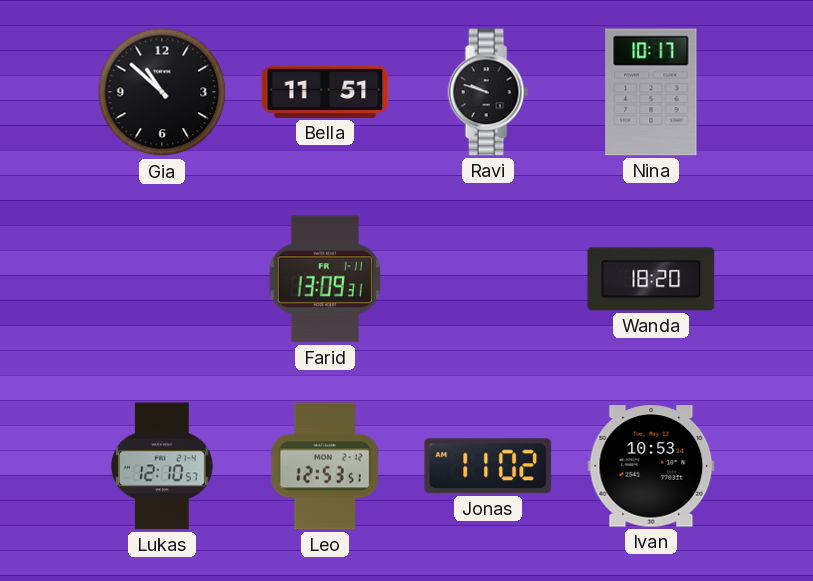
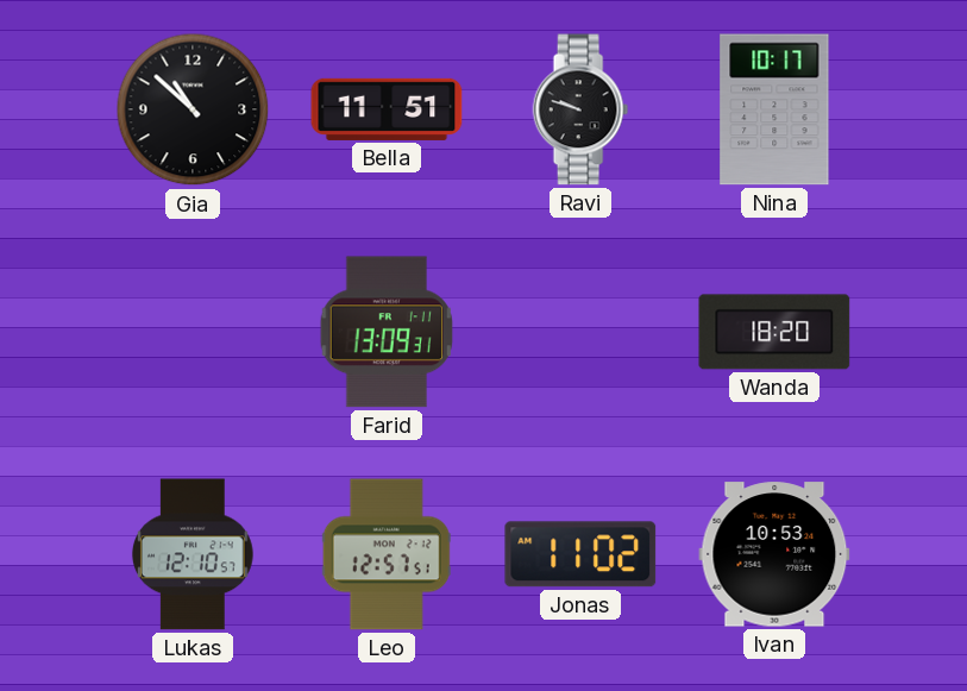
Leo: 12:53 -> 12:57 (387, 554)
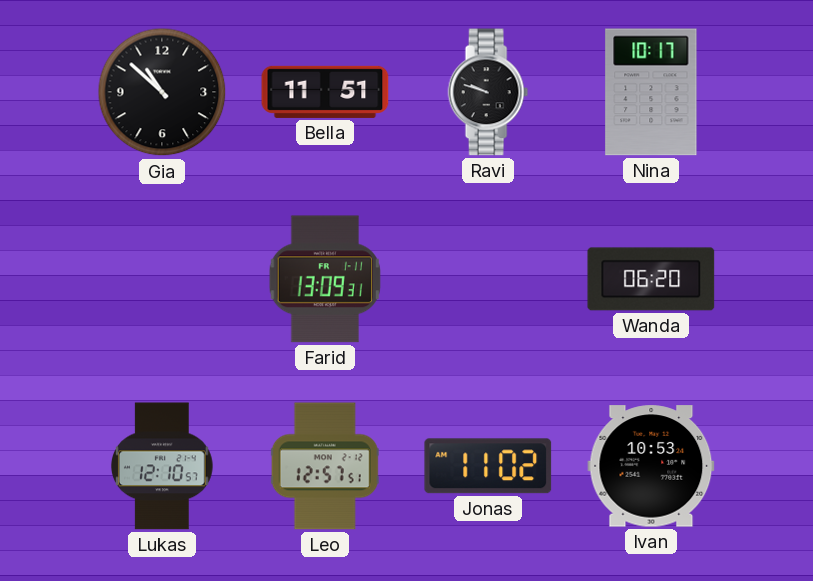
Wanda: 18:20 -> 06:20 (651, 279)
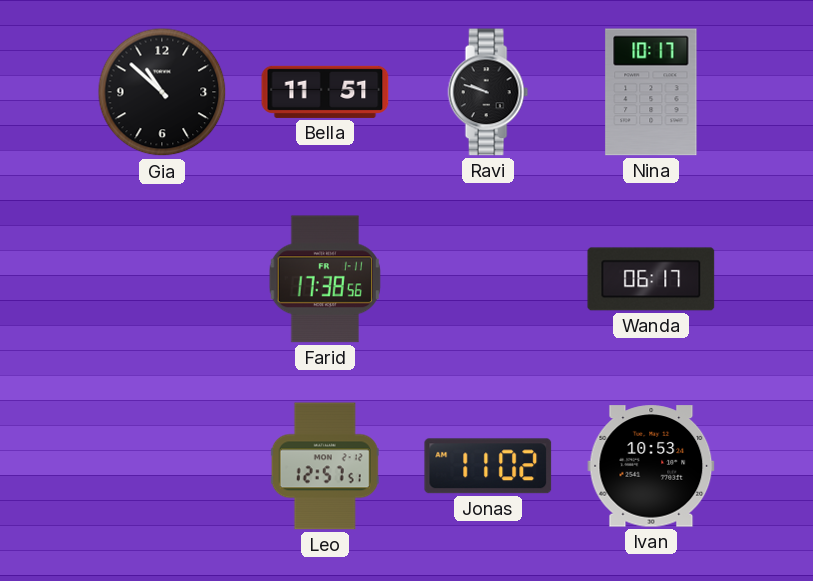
Farid: 13:09 -> 17:38 (325, 279)
Wanda: 06:20 -> 06:17 (651, 279)
Lukas: 12:10 -> none (162, 466)
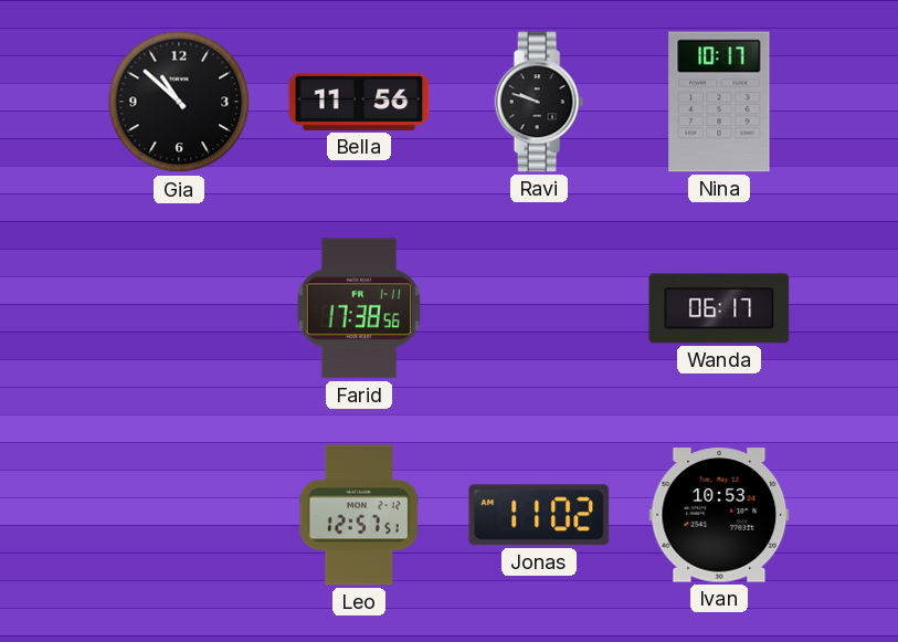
Bella: 11:51 -> 11:56 (359, 102)
